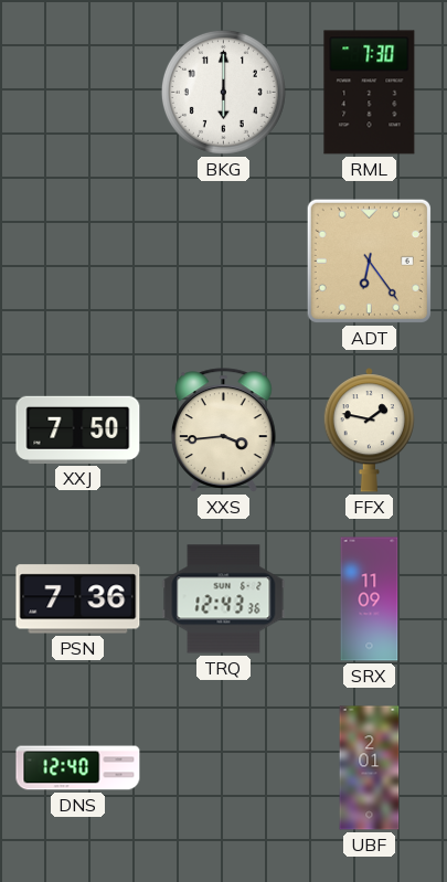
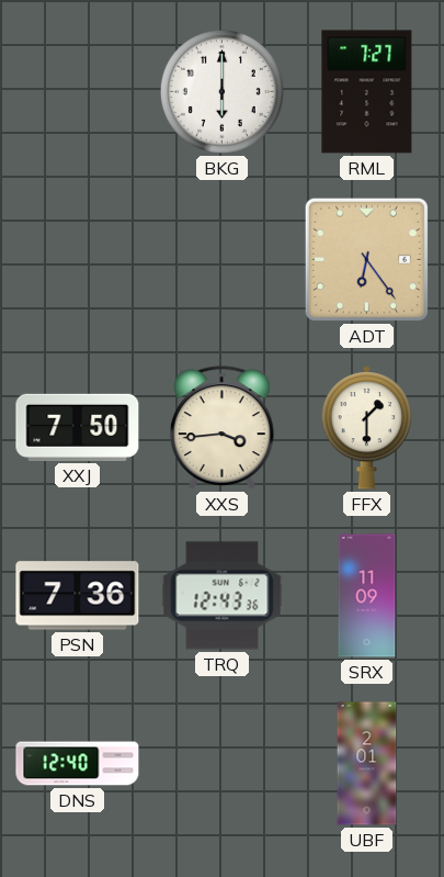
RML: 7:30 -> 7:27 (367, 92)
FFX: 1:47 -> 1:30 (366, 428)
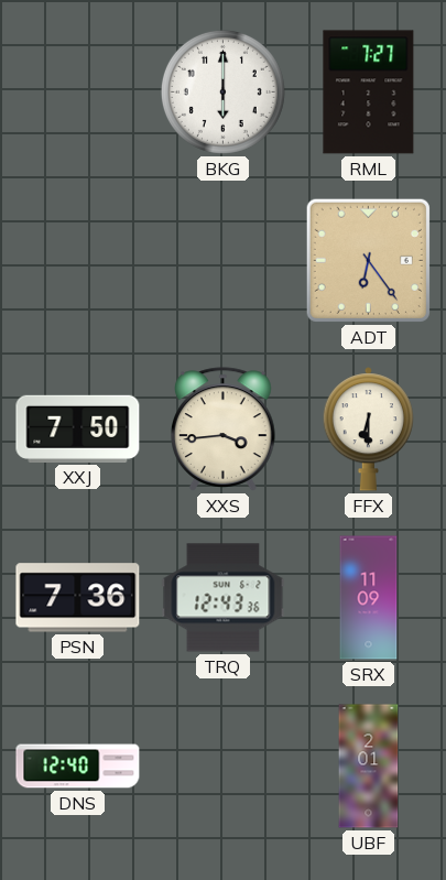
FFX: 1:30 -> 6:30 (368, 430)
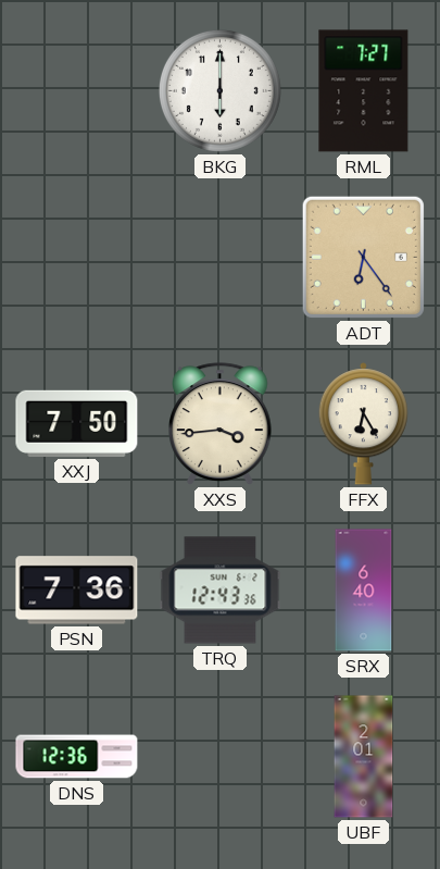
FFX: 6:30 -> 6:25 (363, 424)
SRX: 11:09 -> 6:40 (364, 591)
DNS: 12:40 -> 12:36 (77, 757)
